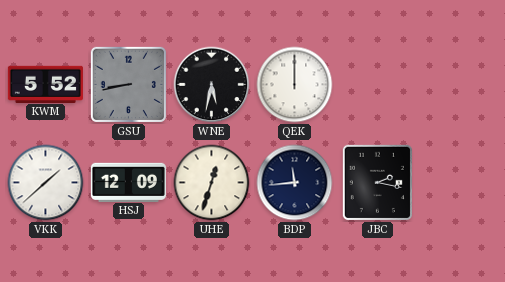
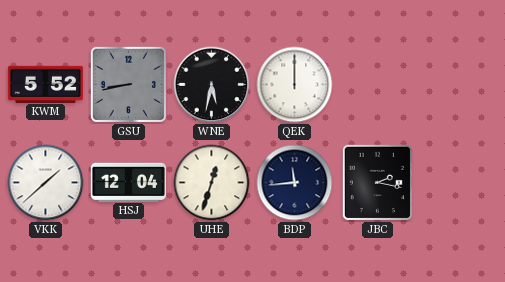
HSJ: 12:09 -> 12:04 (128, 182)
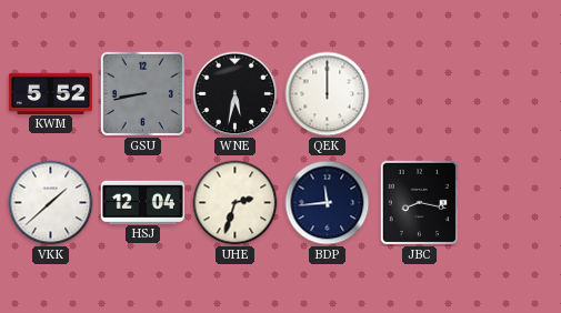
UHE: 12:33 -> 2:33 (236, 203)
JBC: 2:17 -> 8:17 (419, 202)
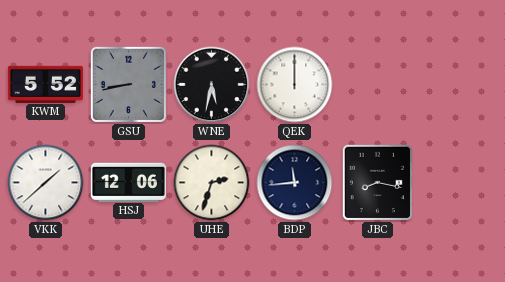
HSJ: 12:04 -> 12:06 (128, 182)
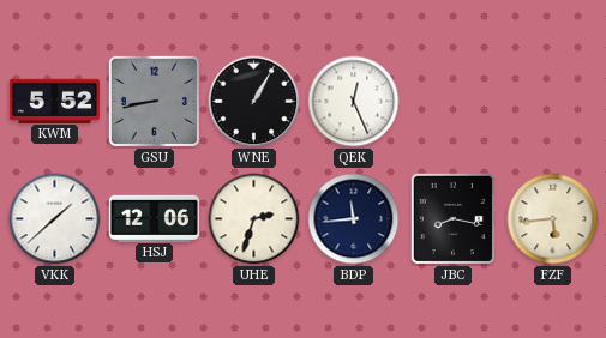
WNE: 5:32 -> 1:05 (254, 102)
QEK: 12:00 -> 12:26 (354, 102)
FZF: none -> 5:44 (553, 219)
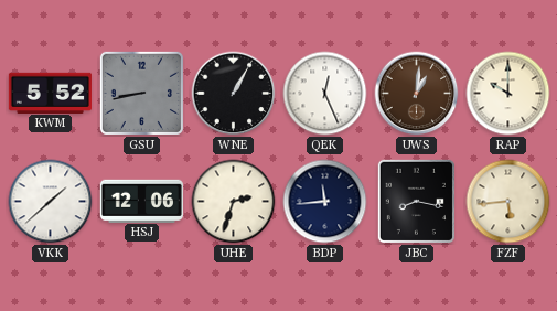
UWS: none -> 1:01 (417, 94)
RAP: none -> 10:00 (508, 94)
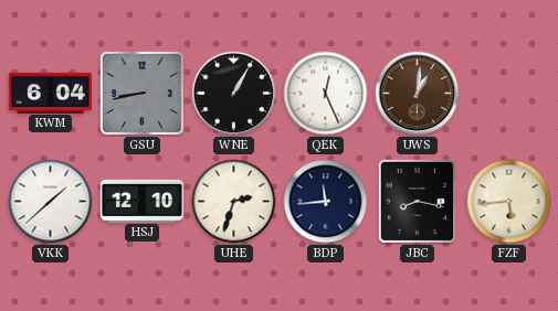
KWM: 5:52 -> 6:04 (50, 93)
RAP: 10:00 -> none (508, 94)
HSJ: 12:06 -> 12:10 (141, 201)
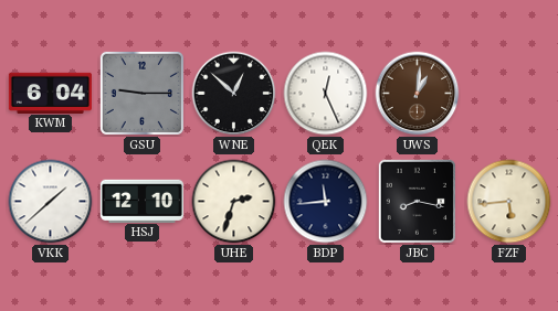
GSU: 8:43 -> 9:15 (141, 93)
WNE: 1:05 -> 12:52 (234, 94)
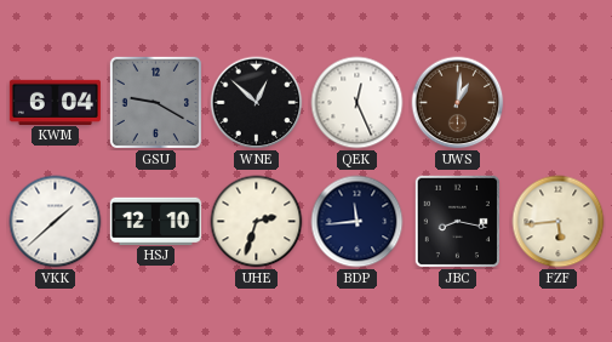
GSU: 9:15 -> 9:20 (155, 102)
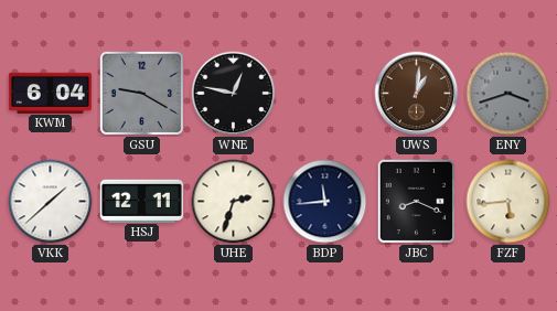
WNE: 12:52 -> 12:47 (234, 94)
QEK: 12:26 -> none (358, 103)
ENY: none -> 3:42 (508, 94)
HSJ: 12:10 -> 12:11 (141, 201)
JBC: 8:17 -> 8:19 (416, 201)
